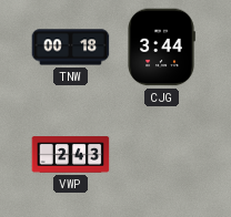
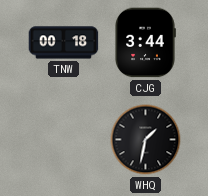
VWP: 2:43 -> none (71, 155)
WHQ: none -> 1:32 (146, 140)
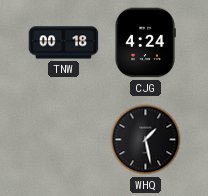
CJG: 3:44 -> 4:24 (145, 43)
WHQ: 1:32 -> 1:28 (146, 140)
